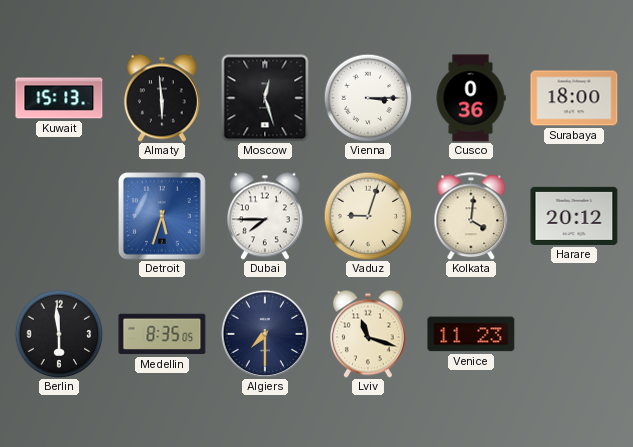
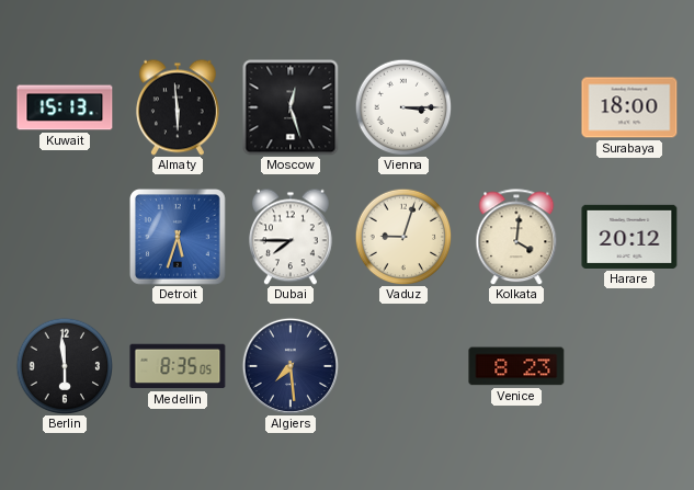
Cusco: 0:36 -> none (471, 98)
Algiers: 7:30 -> 7:29 (291, 366)
Lviv: 11:18 -> none (368, 334)
Venice: 11:23 -> 8:23 (516, 366)
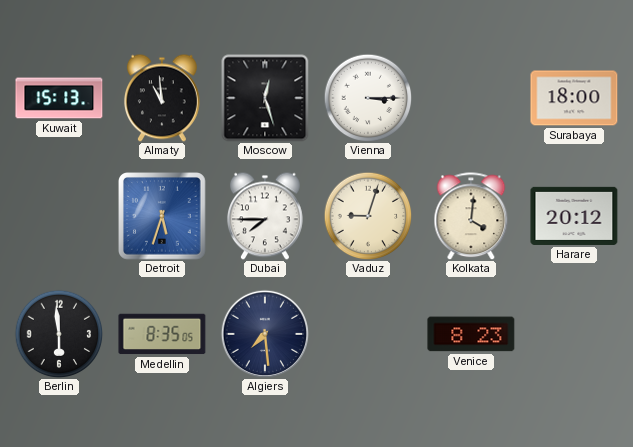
Almaty: 5:59 -> 10:59 (162, 98)
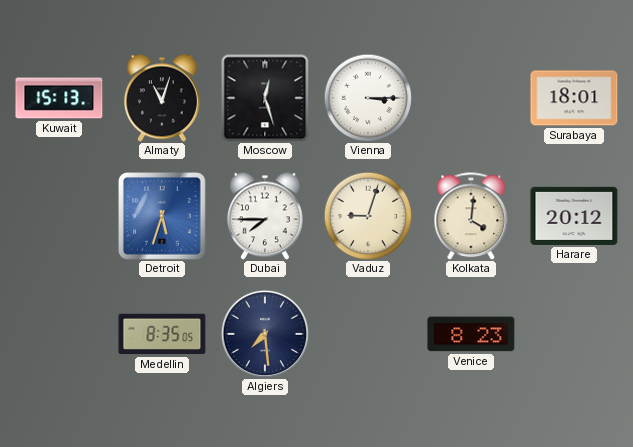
Almaty: 10:59 -> 11:03 (162, 98)
Surabaya: 18:00 -> 18:01 (574, 98)
Berlin: 5:59 -> none (59, 334)
